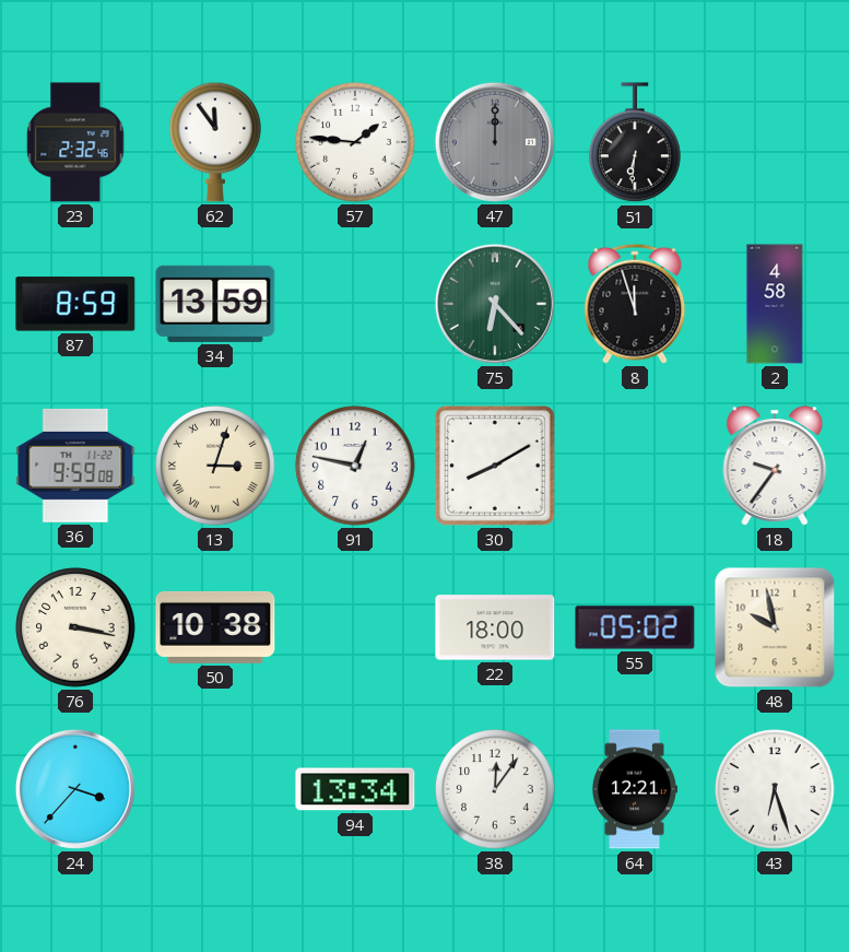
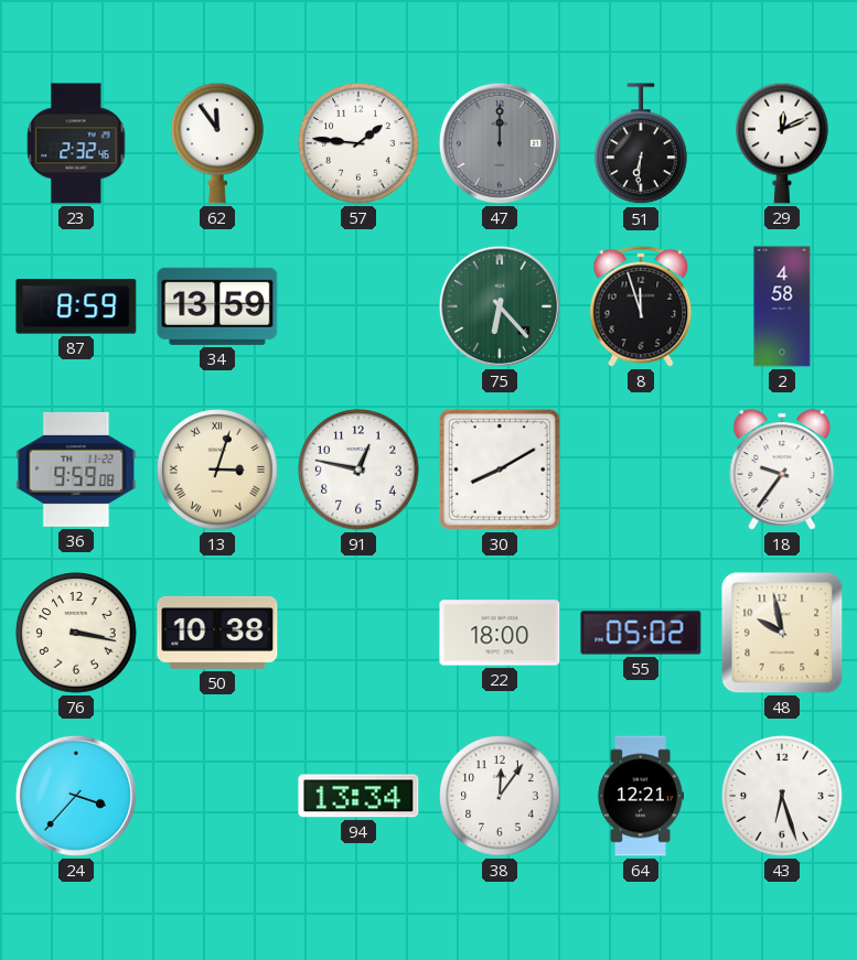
29: none -> 12:11 (782, 143)
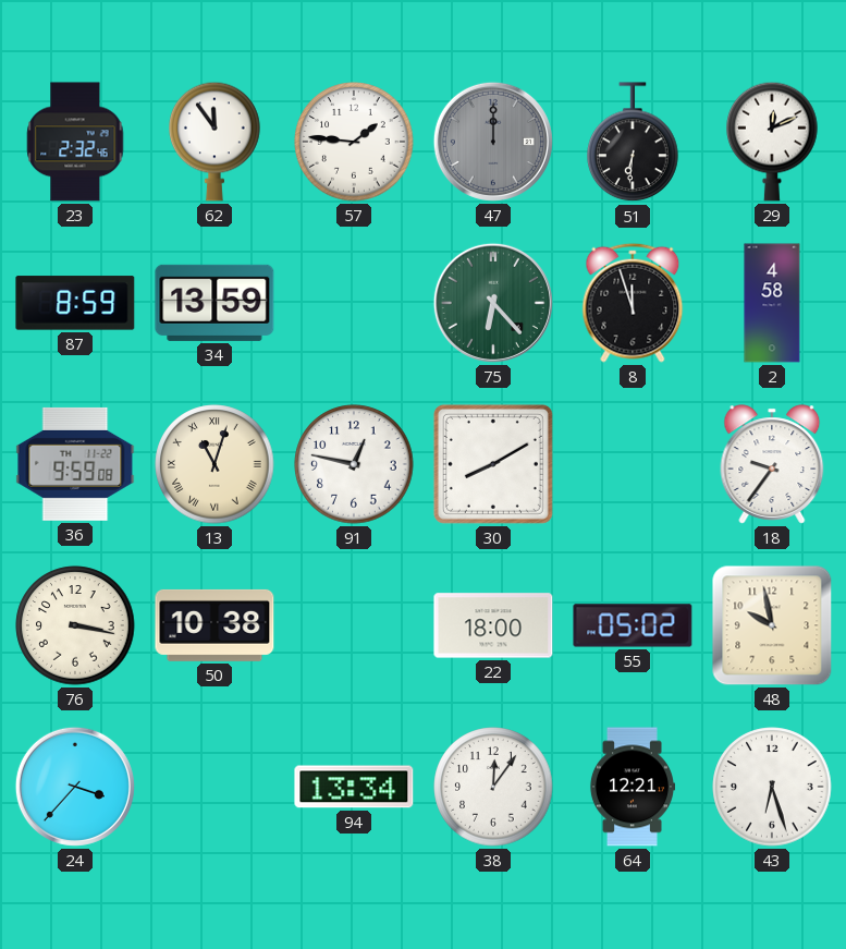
13: 3:03 -> 11:03 (214, 464)
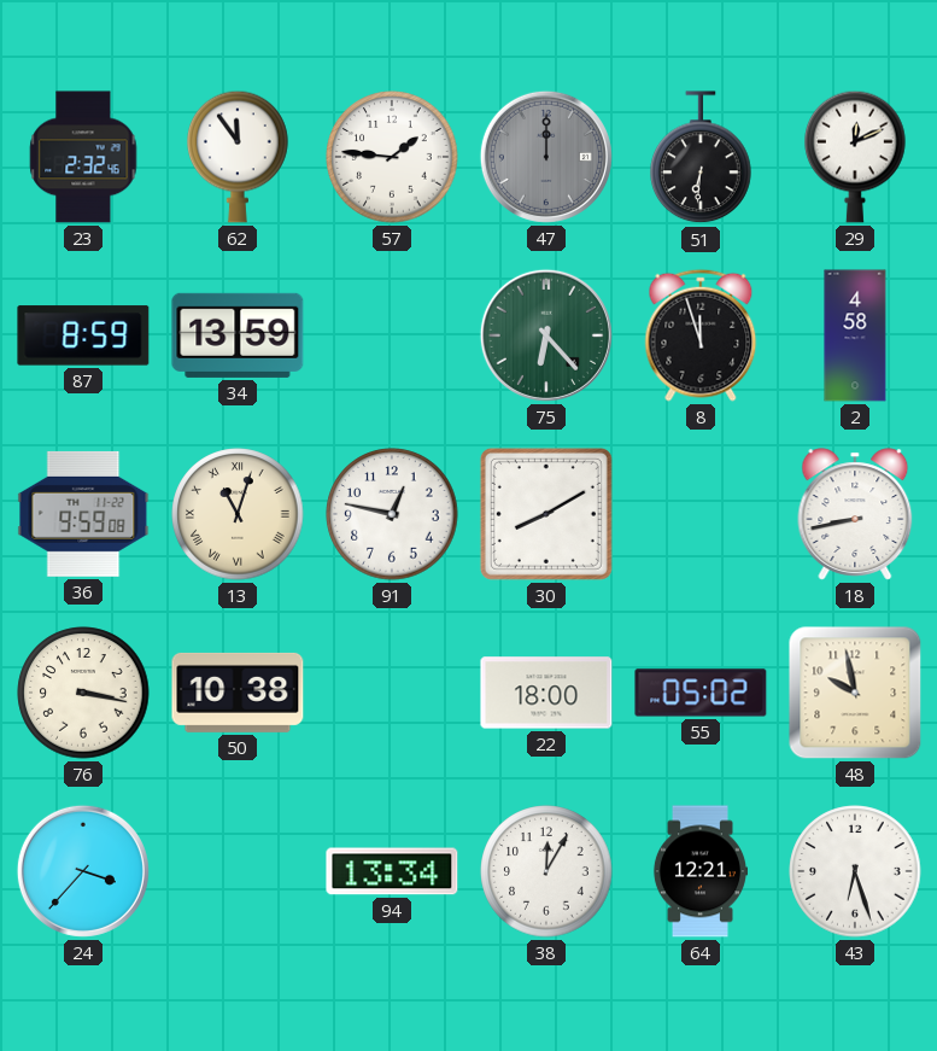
18: 9:36 -> 8:43 (855, 514)
38: 12:06 -> 12:05 (546, 871)
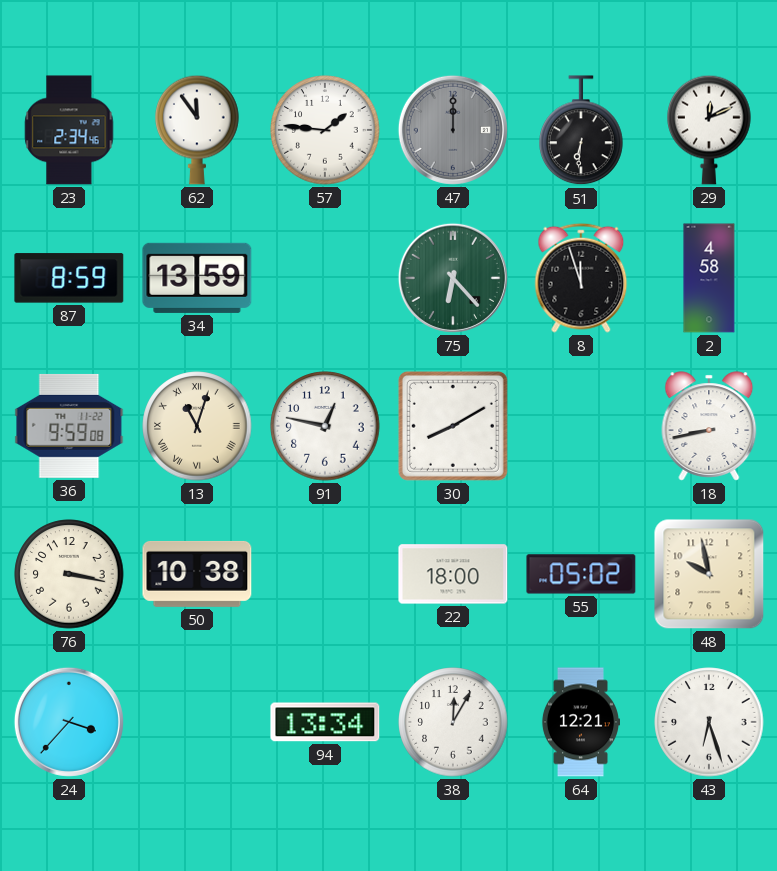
23: 2:32 -> 2:34 (69, 130)
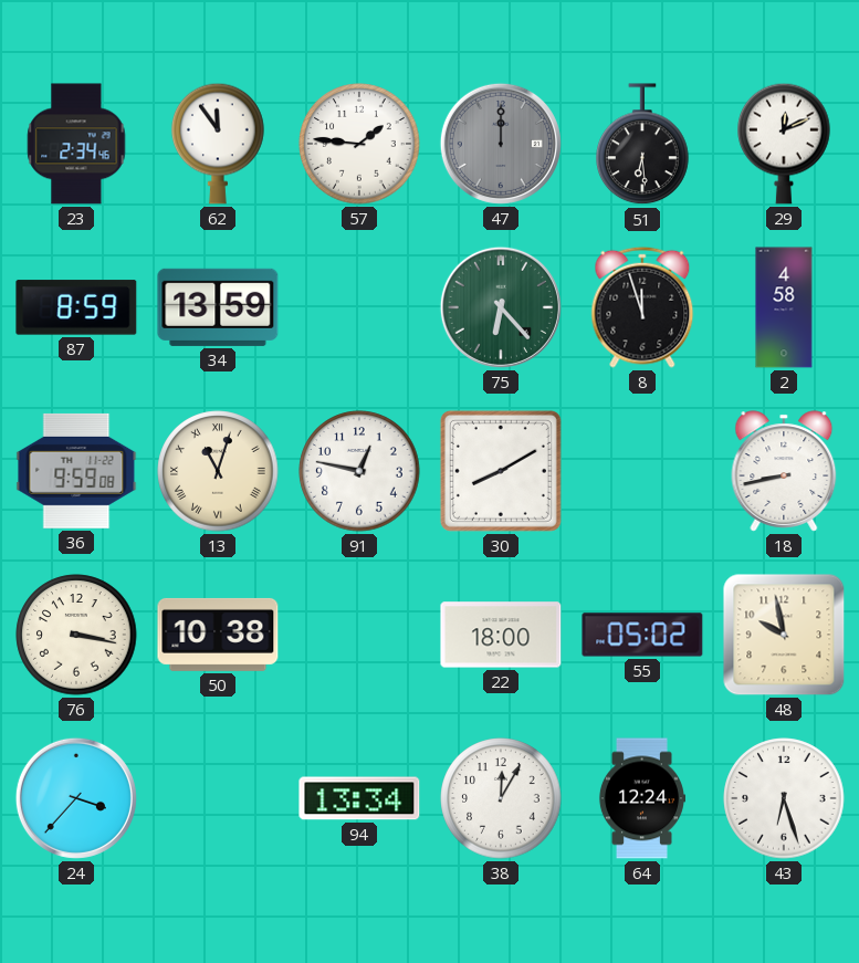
51: 6:31 -> 6:29 (642, 145)
64: 12:21 -> 12:24 (641, 798)
